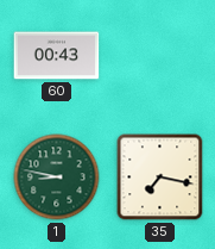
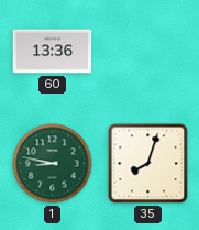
60: 00:43 -> 13:36 (53, 52)
35: 7:17 -> 8:03 (148, 164)
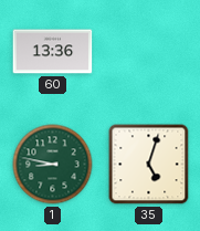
35: 8:03 -> 5:03 (149, 165)
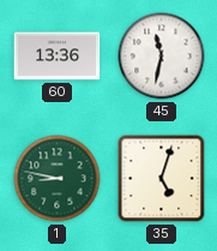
45: none -> 11:32 (162, 56)
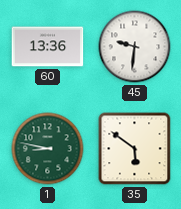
45: 11:32 -> 9:31 (135, 47)
35: 5:03 -> 5:51 (135, 149)
